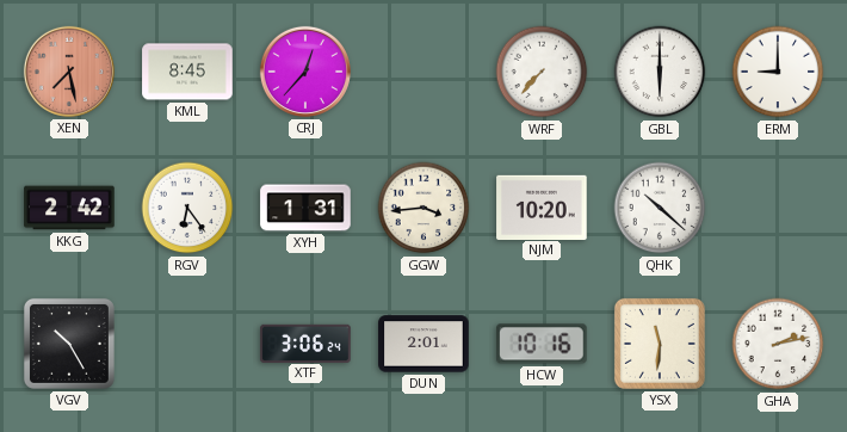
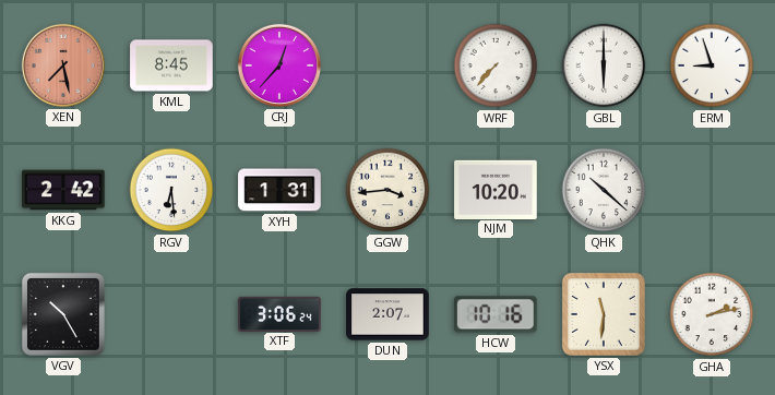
ERM: 9:00 -> 8:57 (712, 65)
RGV: 6:24 -> 6:29 (171, 190)
DUN: 2:01 -> 2:07 (388, 314)
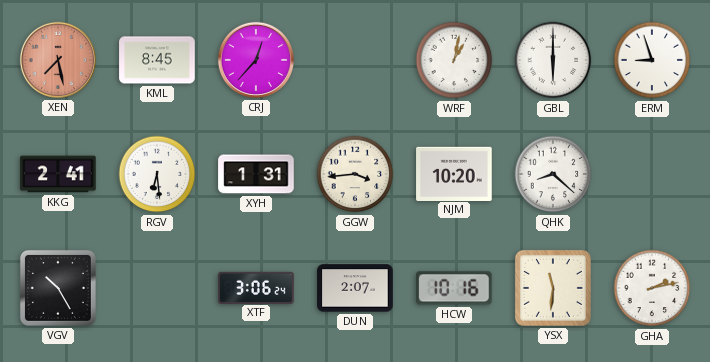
WRF: 7:37 -> 1:02 (454, 60)
KKG: 2:42 -> 2:41 (58, 174)
QHK: 10:22 -> 8:22 (553, 174)
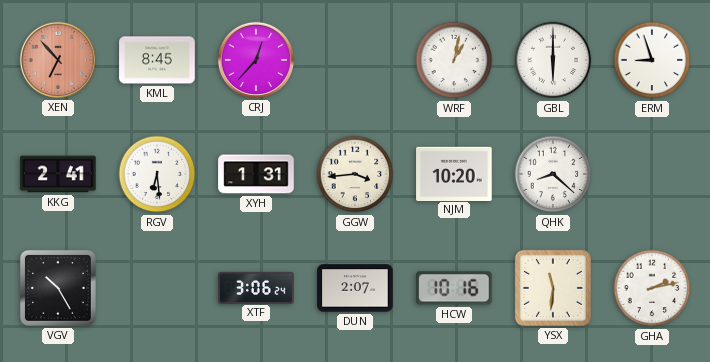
XEN: 7:28 -> 6:53 (58, 60)
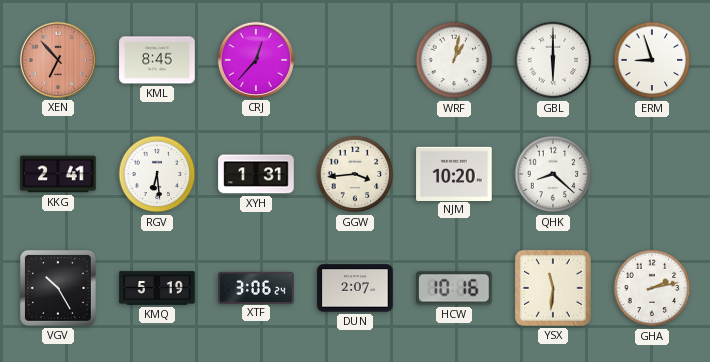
KMQ: none -> 5:19 (157, 288)
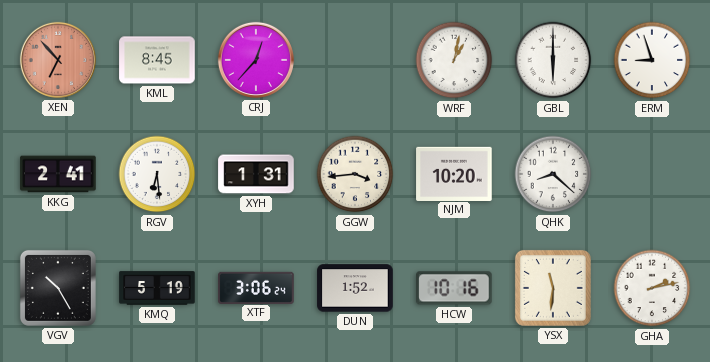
DUN: 2:07 -> 1:52 (355, 288)
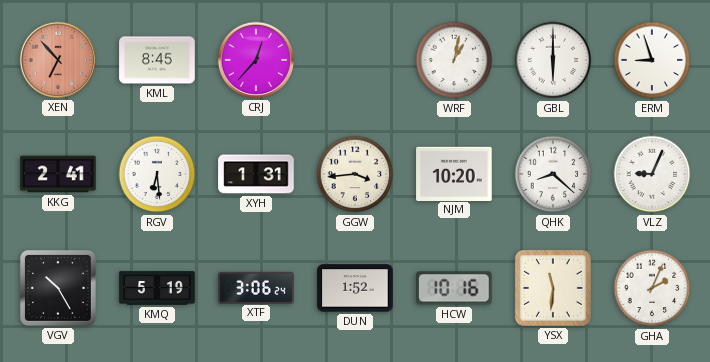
VLZ: none -> 9:04 (652, 174)
GHA: 2:13 -> 2:04 (652, 288)
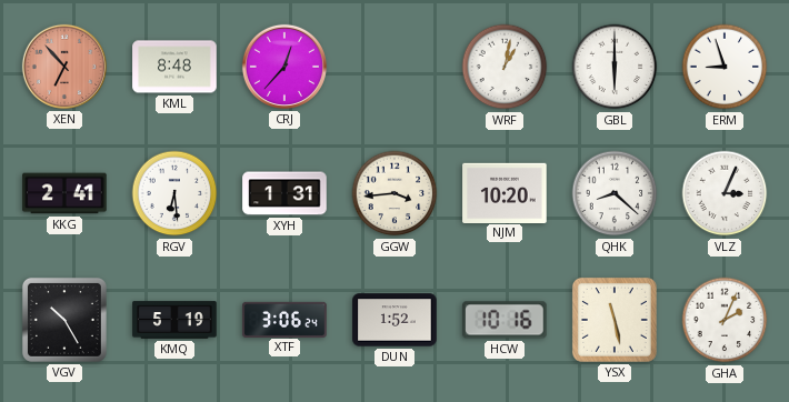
KML: 8:45 -> 8:48 (174, 67)
VLZ: 9:04 -> 3:04 (725, 193)
YSX: 11:31 -> 11:28 (615, 320)
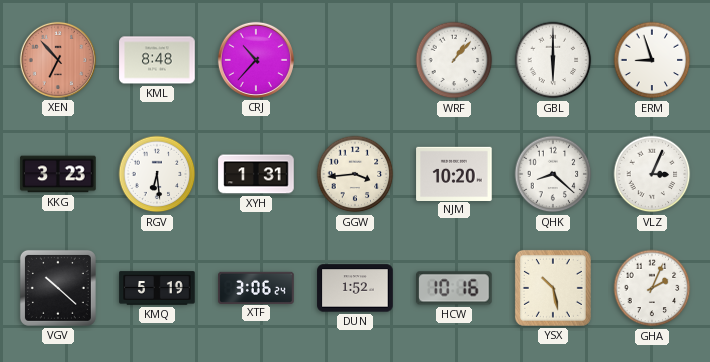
CRJ: 12:37 -> 10:37 (256, 60)
WRF: 1:02 -> 1:07 (454, 60)
KKG: 2:41 -> 3:23 (58, 174)
VGV: 10:25 -> 10:22 (58, 288)
YSX: 11:28 -> 10:28 (553, 288)
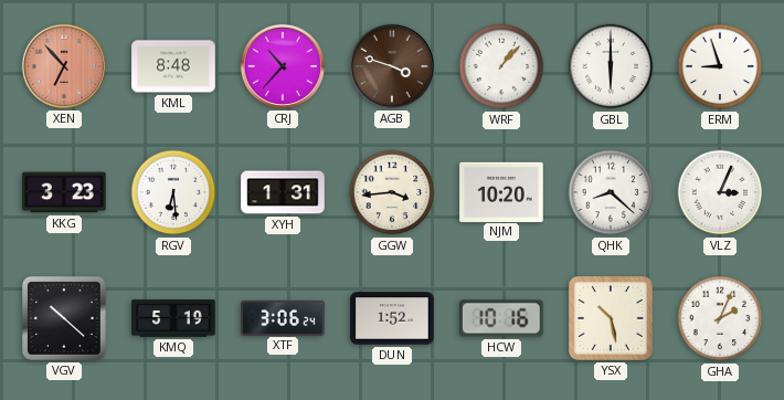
AGB: none -> 3:48 (392, 66)
